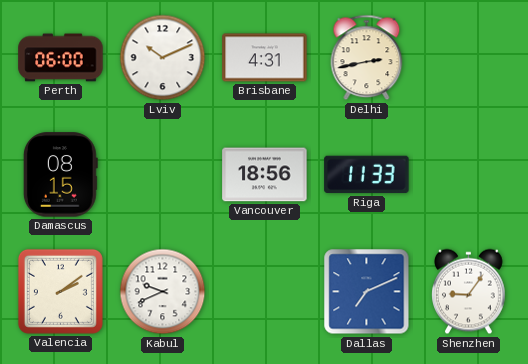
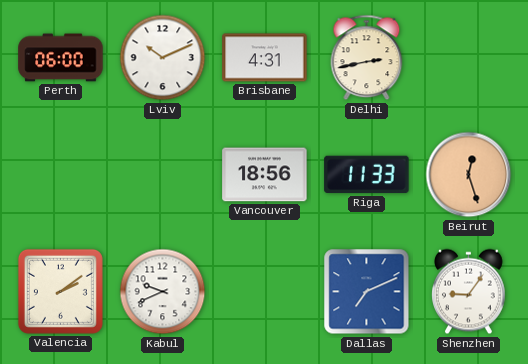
Damascus: 08:15 -> none (60, 175)
Beirut: none -> 12:27 (469, 175)
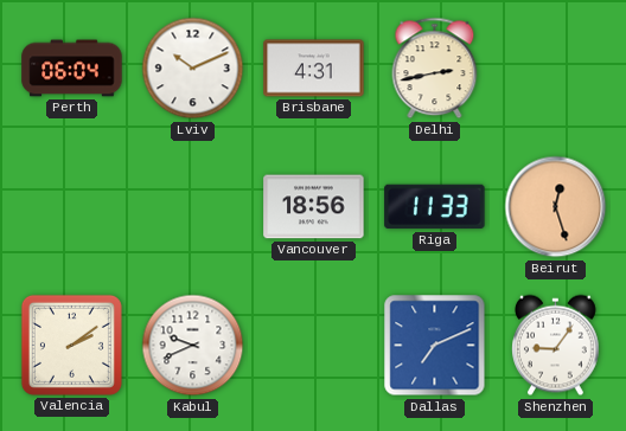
Perth: 06:00 -> 06:04 (72, 69)
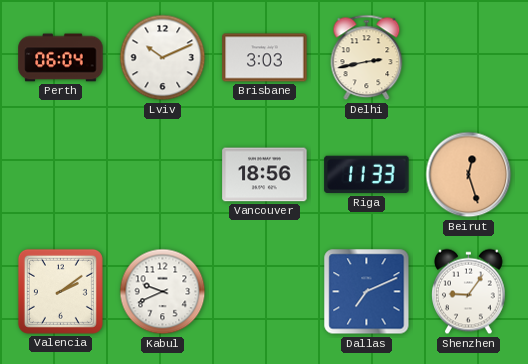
Brisbane: 4:31 -> 3:03 (265, 58)
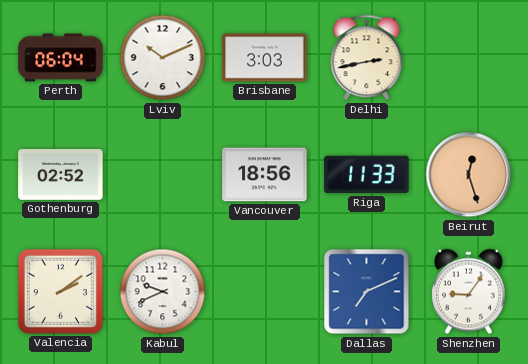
Gothenburg: none -> 02:52 (61, 175)
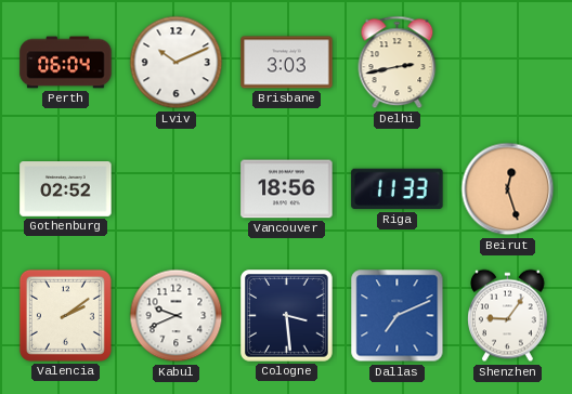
Cologne: none -> 3:29 (287, 316)
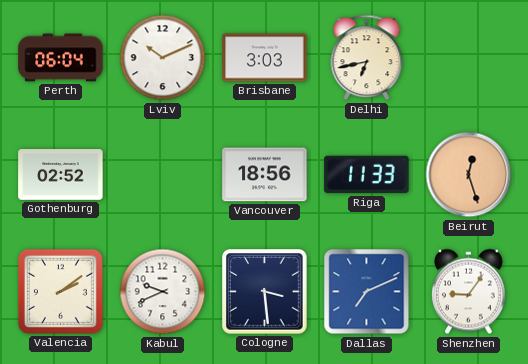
Delhi: 2:43 -> 6:43 (367, 58)
